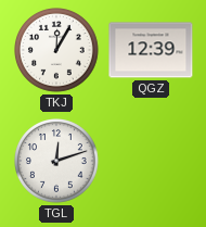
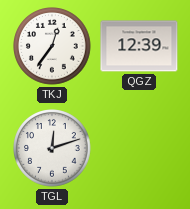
TKJ: 12:05 -> 12:36 (53, 47)
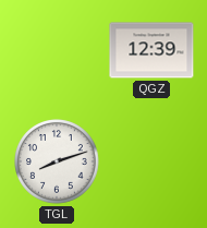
TKJ: 12:36 -> none (53, 47)
TGL: 12:12 -> 8:12 (58, 163)
